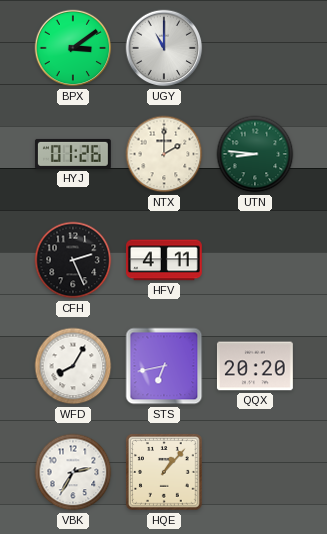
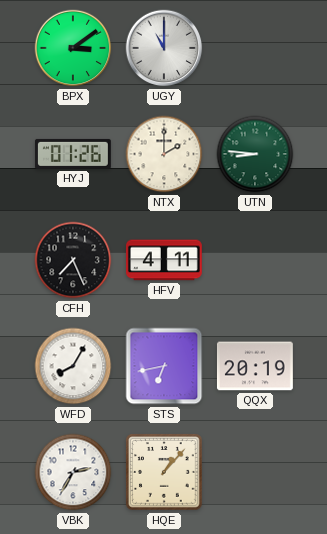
CFH: 2:26 -> 7:26 (73, 260)
QQX: 20:20 -> 20:19 (255, 366)
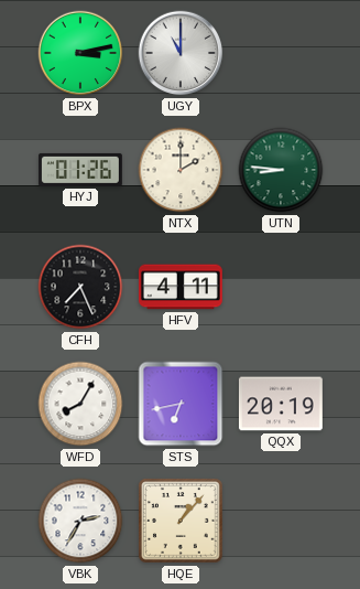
BPX: 3:09 -> 3:13 (80, 53)
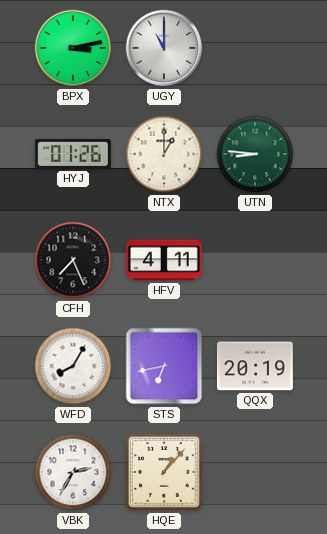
NTX: 2:00 -> 1:00 (164, 154)
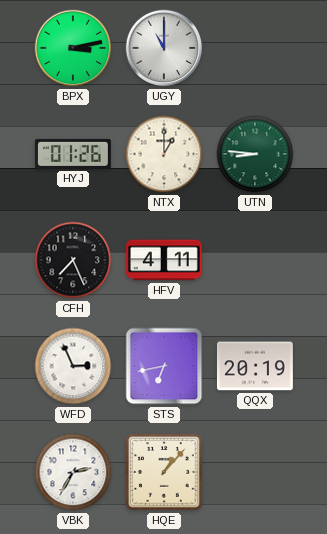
WFD: 8:05 -> 2:56 (73, 366)
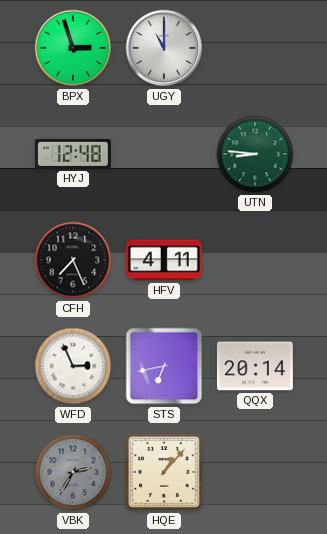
BPX: 3:13 -> 2:57 (73, 48)
HYJ: 01:26 -> 12:48 (73, 154)
NTX: 1:00 -> none (164, 154)
QQX: 20:19 -> 20:14 (255, 366)
VBK dial: white -> grey (73, 472)
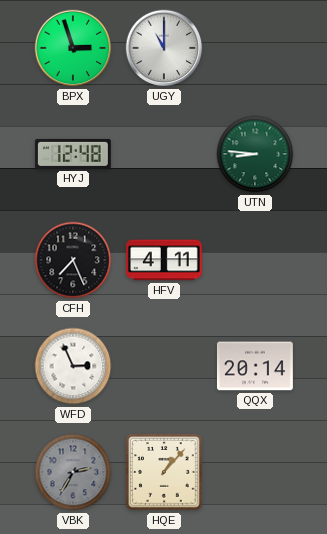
STS: 6:43 -> none (164, 366)
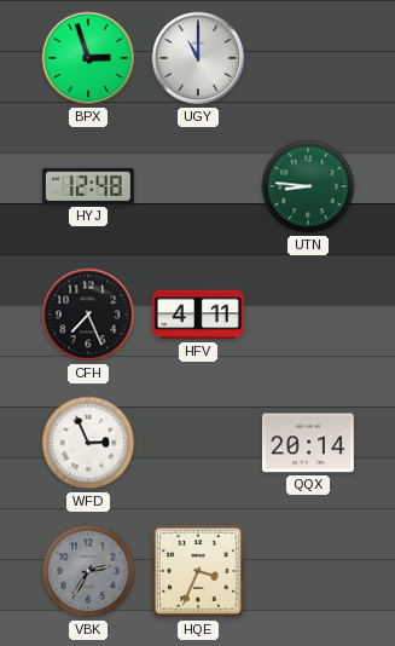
HQE: 1:07 -> 3:34 (198, 571)
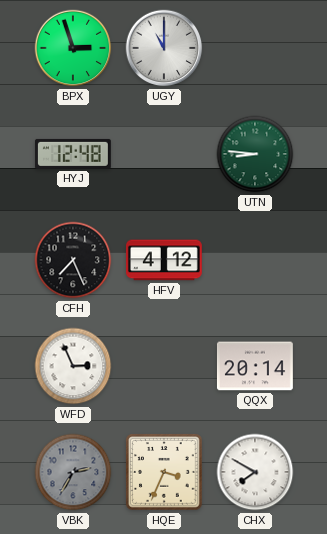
HFV: 4:11 -> 4:12 (164, 260)
CHX: none -> 7:50 (255, 472)
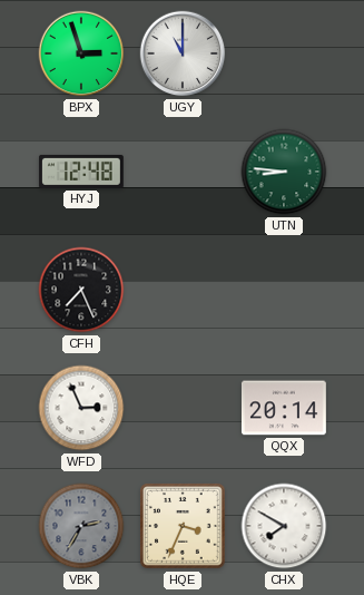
HFV: 4:12 -> none (164, 260)
